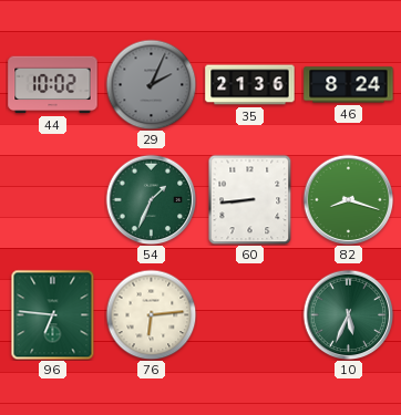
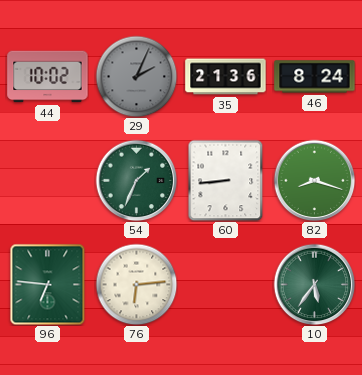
10: 5:34 -> 5:36 (314, 284)
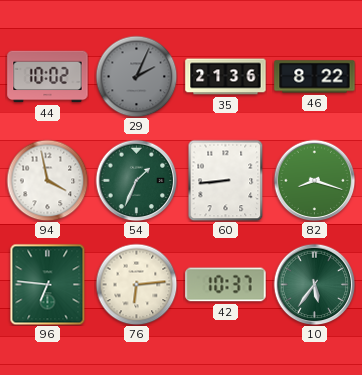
46: 8:24 -> 8:22 (315, 77)
94: none -> 3:58 (47, 180)
42: none -> 10:37 (226, 285)
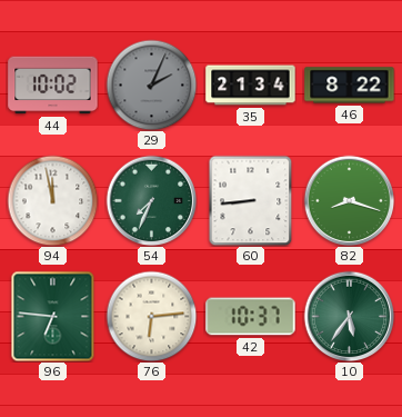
35: 21:36 -> 21:34 (251, 86)
94: 3:58 -> 11:58 (52, 200)
54: 1:34 -> 7:34 (151, 200)
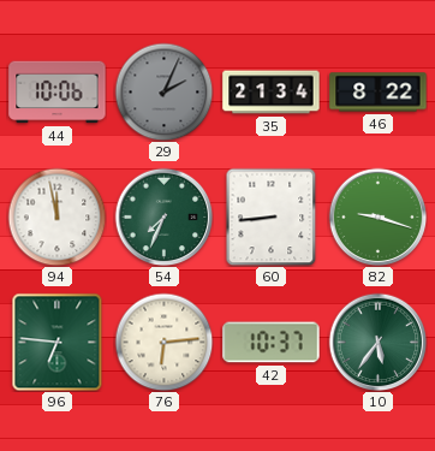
44: 10:02 -> 10:06 (58, 93)
82: 8:18 -> 9:18 (377, 216)
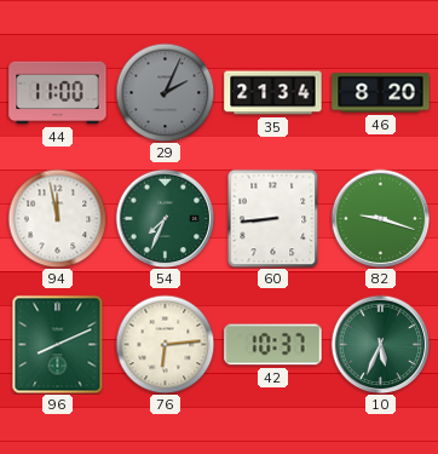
44: 10:06 -> 11:00 (58, 93)
46: 8:22 -> 8:20 (381, 93)
96: 6:46 -> 8:11 (58, 344)
10: 5:36 -> 5:34 (380, 344)
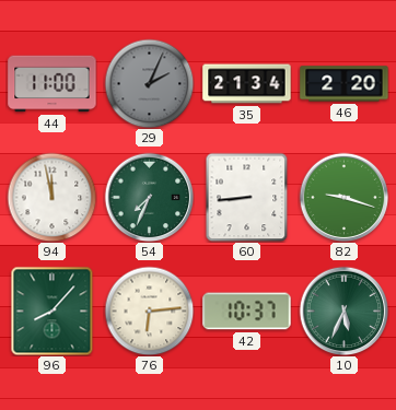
46: 8:20 -> 2:20 (345, 84)
96: 8:11 -> 8:07 (53, 311)
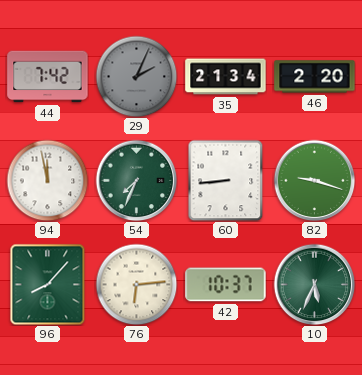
44: 11:00 -> 7:42 (48, 77)
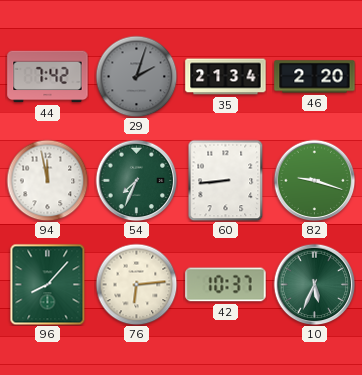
29: 2:04 -> 2:03 (136, 76)
